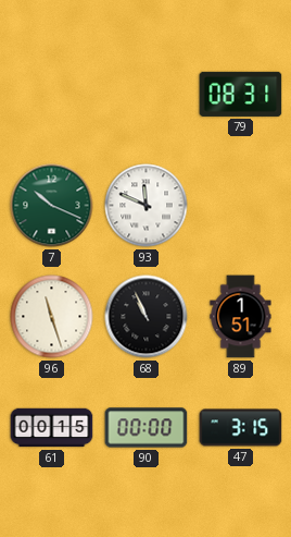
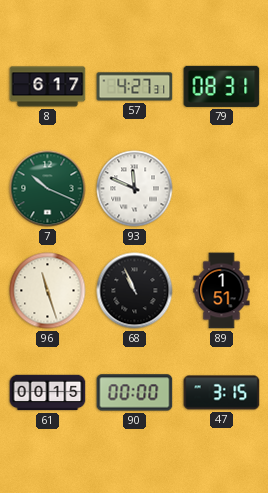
8: none -> 6:17 (48, 87)
57: none -> 4:27 (135, 87)
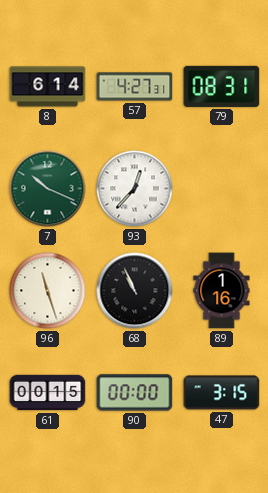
8: 6:17 -> 6:14 (48, 87)
93: 11:49 -> 12:37 (135, 189)
89: 1:51 -> 1:16 (222, 291)
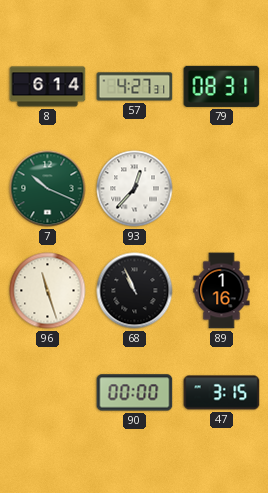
61: 00:15 -> none (48, 393)
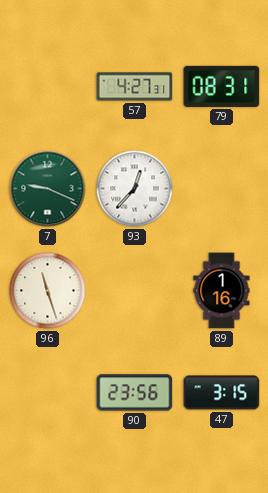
8: 6:14 -> none (48, 87)
7: 10:19 -> 9:19 (48, 189)
68: 10:56 -> none (135, 291)
90: 00:00 -> 23:56 (135, 393)
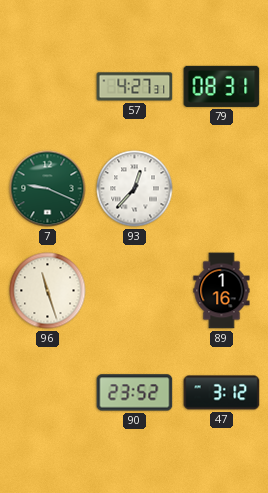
90: 23:56 -> 23:52 (135, 393)
47: 3:15 -> 3:12 (222, 393)
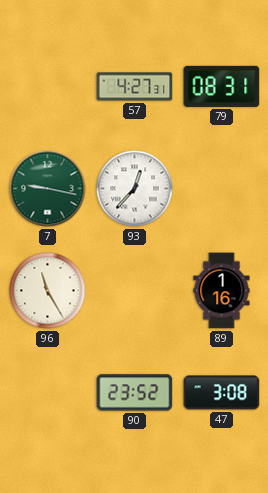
7: 9:19 -> 9:17 (48, 189)
96: 11:27 -> 11:25 (48, 291)
47: 3:12 -> 3:08 (222, 393)
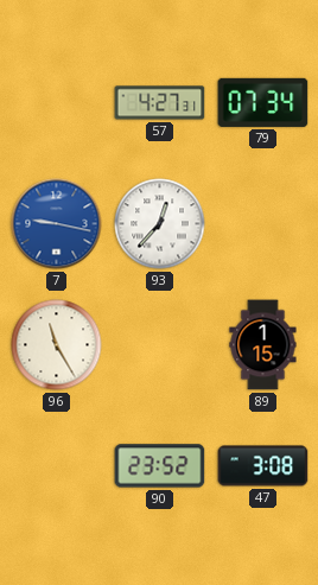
79: 08:31 -> 07:34 (263, 102)
7 dial: green -> blue (57, 224)
89: 1:16 -> 1:15 (263, 345)
